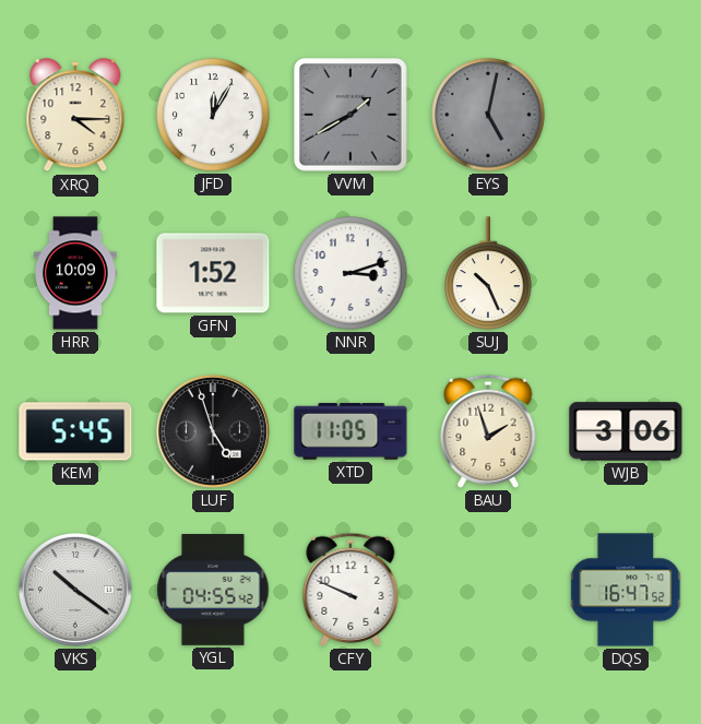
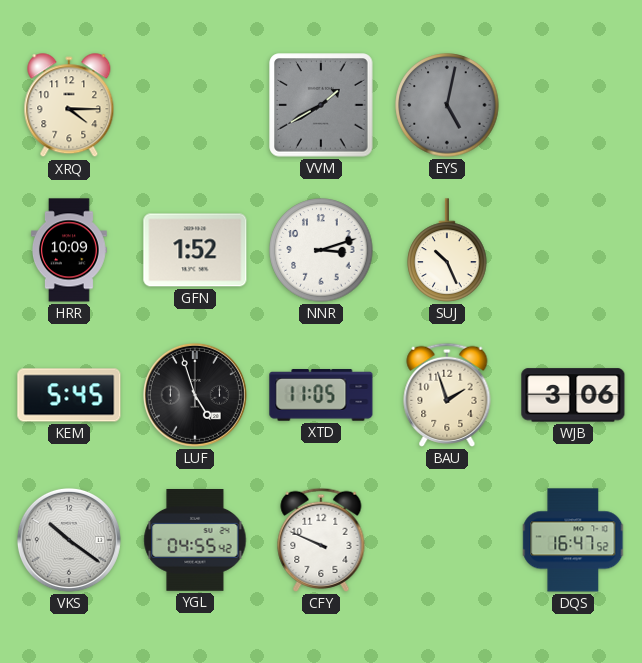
JFD: 12:05 -> none (213, 115)
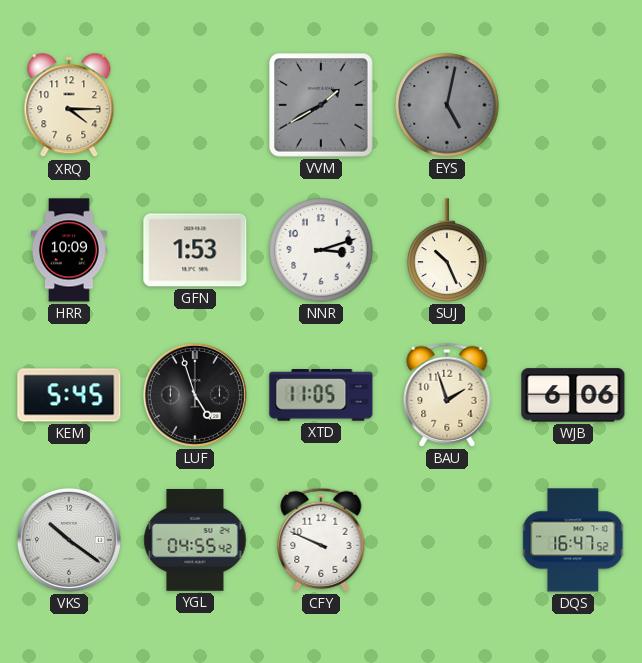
GFN: 1:52 -> 1:53 (195, 250)
WJB: 3:06 -> 6:06 (573, 395)
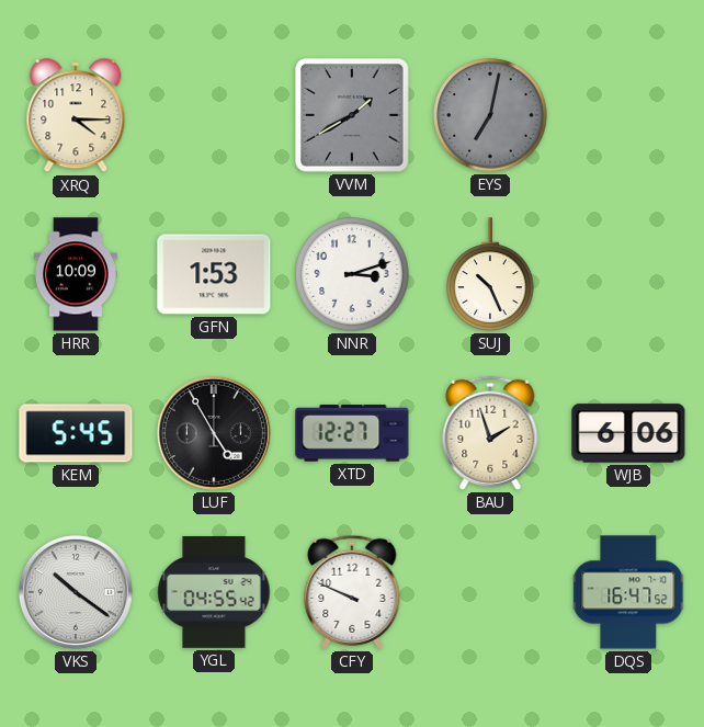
EYS: 5:02 -> 7:02 (490, 115)
LUF: 4:57 -> 4:55 (214, 433)
XTD: 11:05 -> 12:27 (352, 433)
